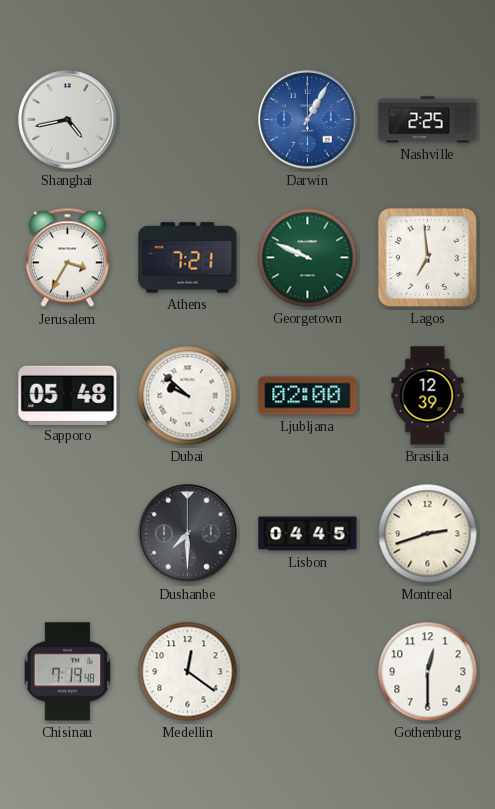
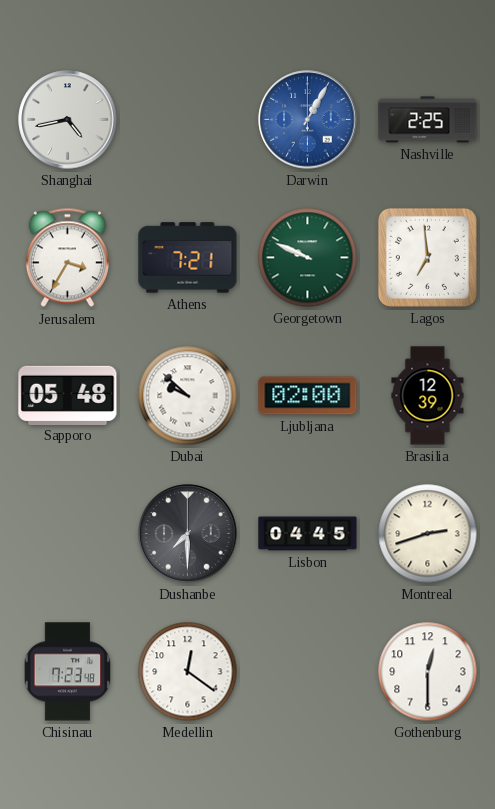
Chisinau: 7:19 -> 7:23 (68, 672)
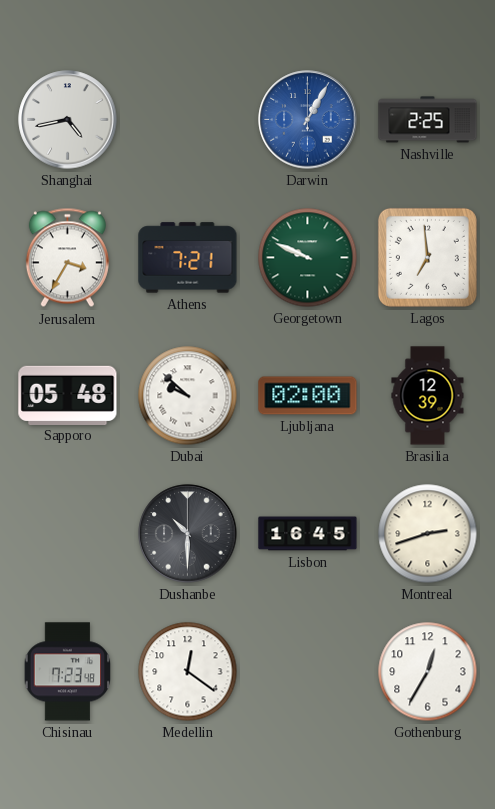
Dushanbe: 7:30 -> 10:30 (188, 534)
Lisbon: 04:45 -> 16:45 (308, 534)
Gothenburg: 12:30 -> 12:35 (428, 672)
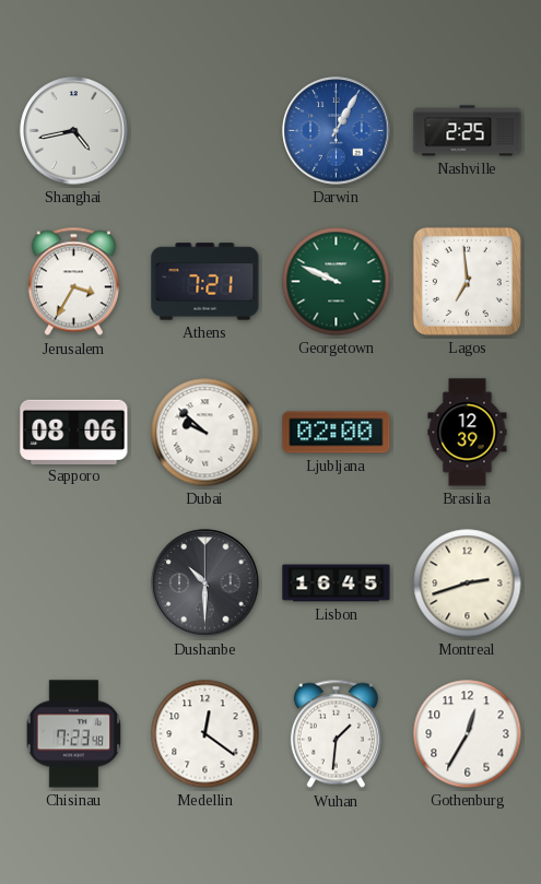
Sapporo: 05:48 -> 08:06 (74, 432)
Wuhan: none -> 1:31 (336, 734)
